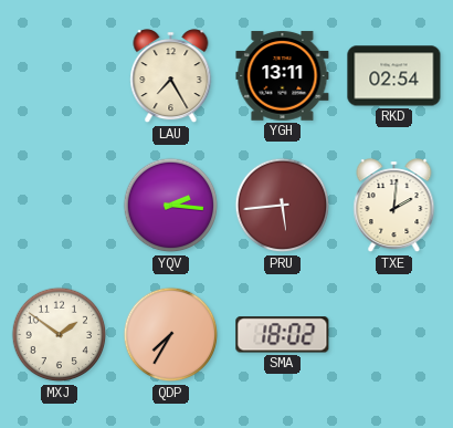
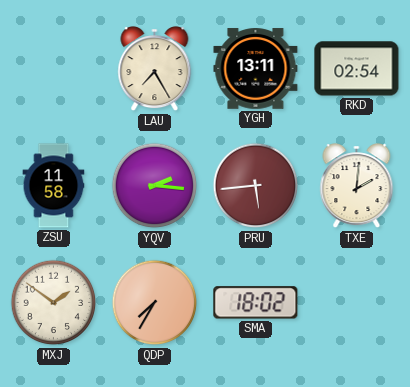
ZSU: none -> 11:58 (54, 186)
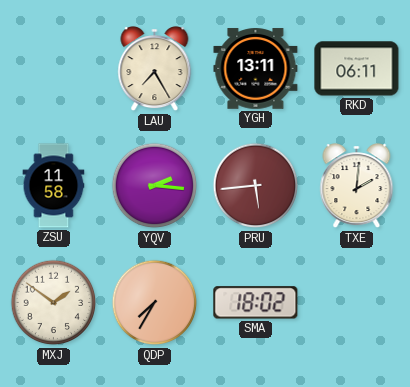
RKD: 02:54 -> 06:11 (357, 69)
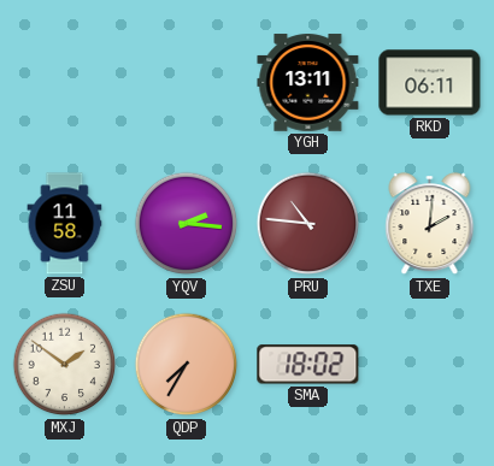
LAU: 7:25 -> none (155, 69)
PRU: 5:44 -> 10:46 (308, 224)
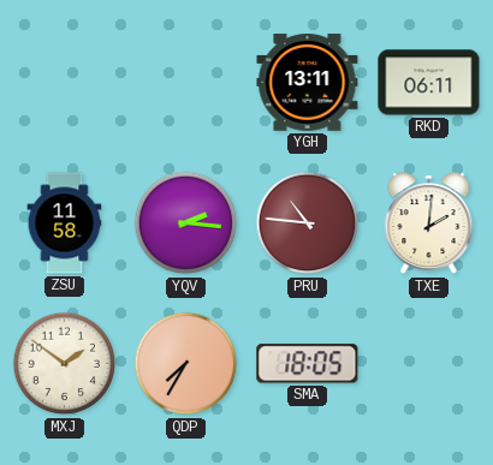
SMA: 18:02 -> 18:05 (308, 364)
